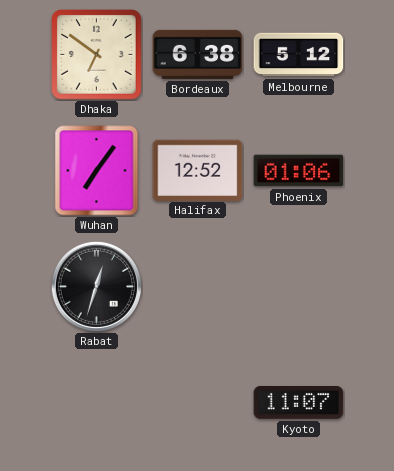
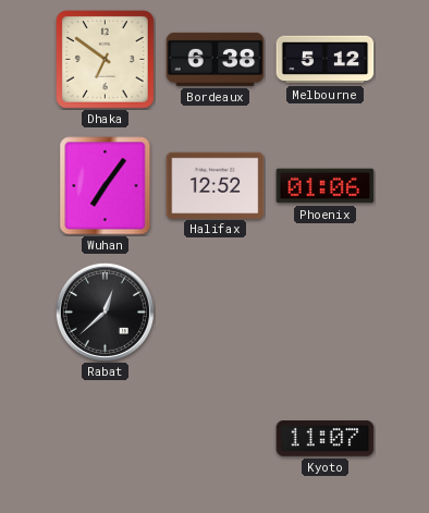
Rabat: 12:33 -> 12:38 (105, 312)
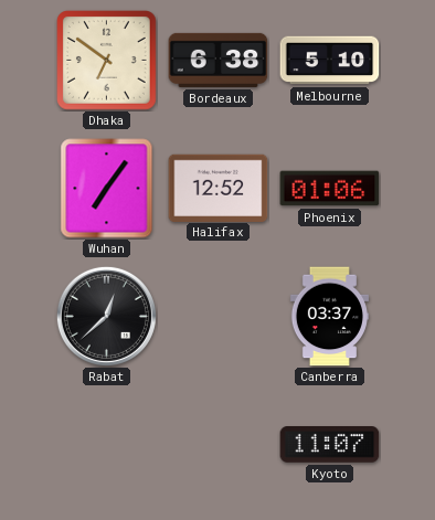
Melbourne: 5:12 -> 5:10 (330, 61)
Canberra: none -> 03:37 (329, 317)
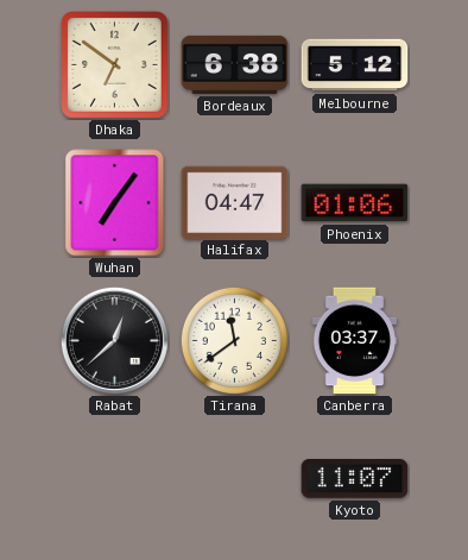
Melbourne: 5:10 -> 5:12 (355, 65)
Halifax: 12:52 -> 04:47 (235, 202)
Tirana: none -> 11:39 (234, 340)
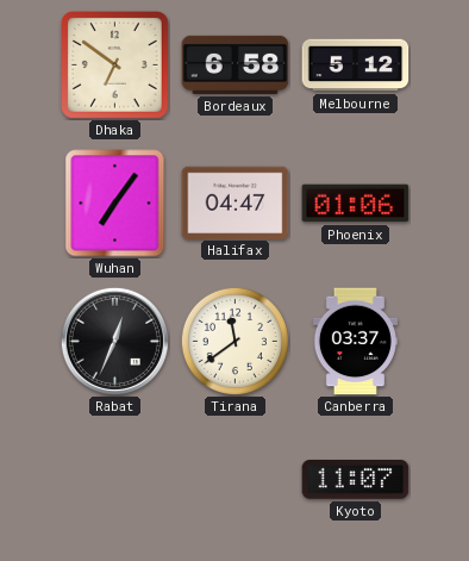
Bordeaux: 6:38 -> 6:58 (236, 64)
Rabat: 12:38 -> 12:34 (114, 341)
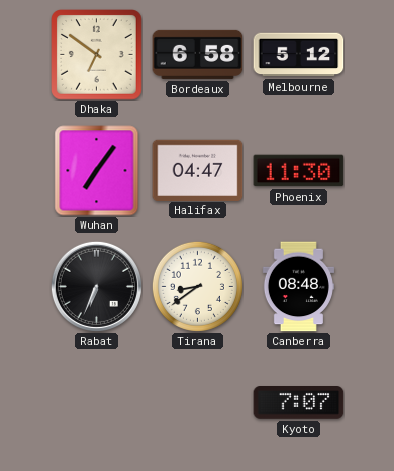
Phoenix: 01:06 -> 11:30 (299, 171)
Rabat: 12:34 -> 6:34 (96, 286)
Tirana: 11:39 -> 8:39 (197, 286)
Canberra: 03:37 -> 08:48 (298, 287)
Kyoto: 11:07 -> 7:07 (299, 403)
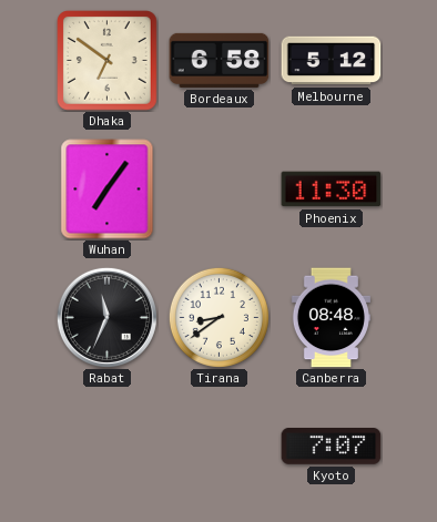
Halifax: 04:47 -> none (198, 170)
Rabat: 6:34 -> 11:34 (106, 317)
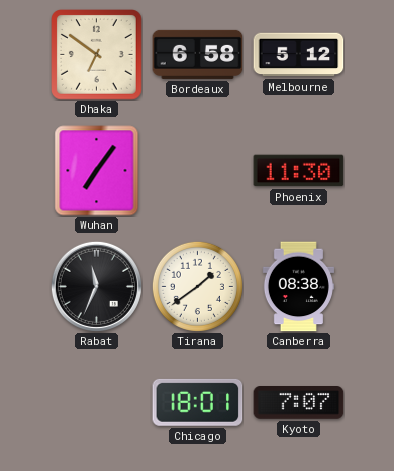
Tirana: 8:39 -> 1:39 (197, 286)
Canberra: 08:48 -> 08:38 (298, 287)
Chicago: none -> 18:01 (198, 402)
